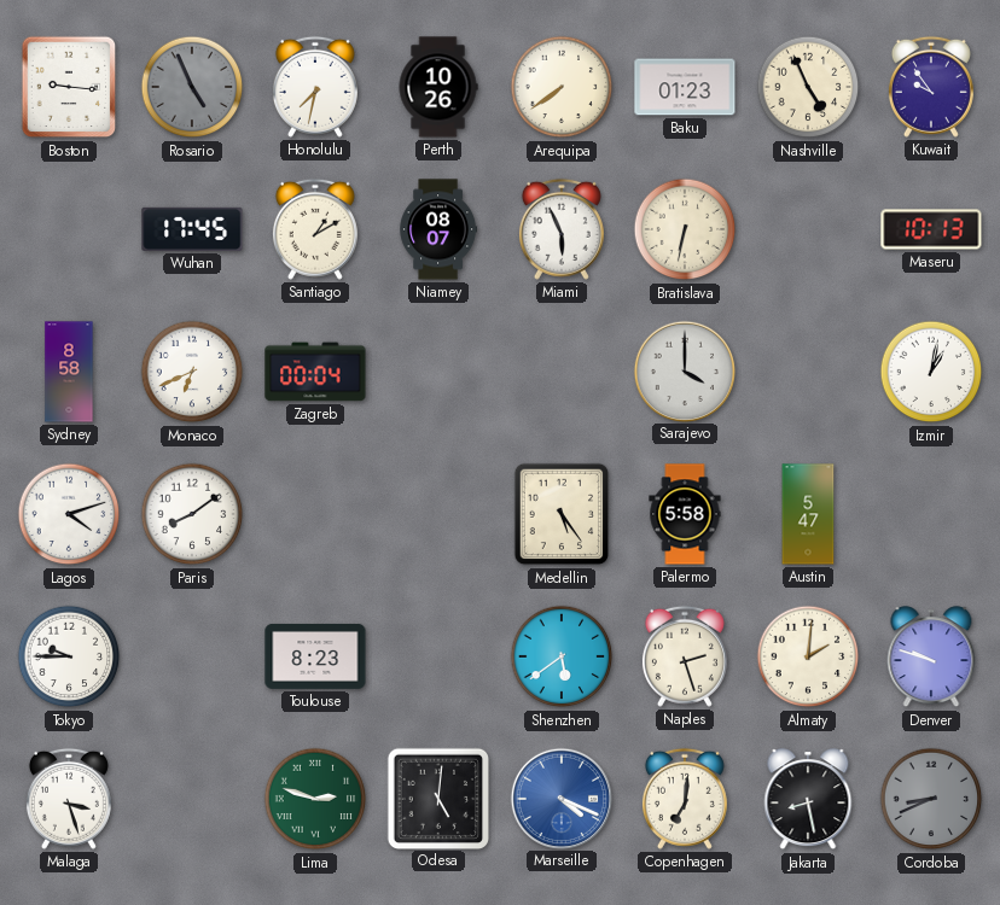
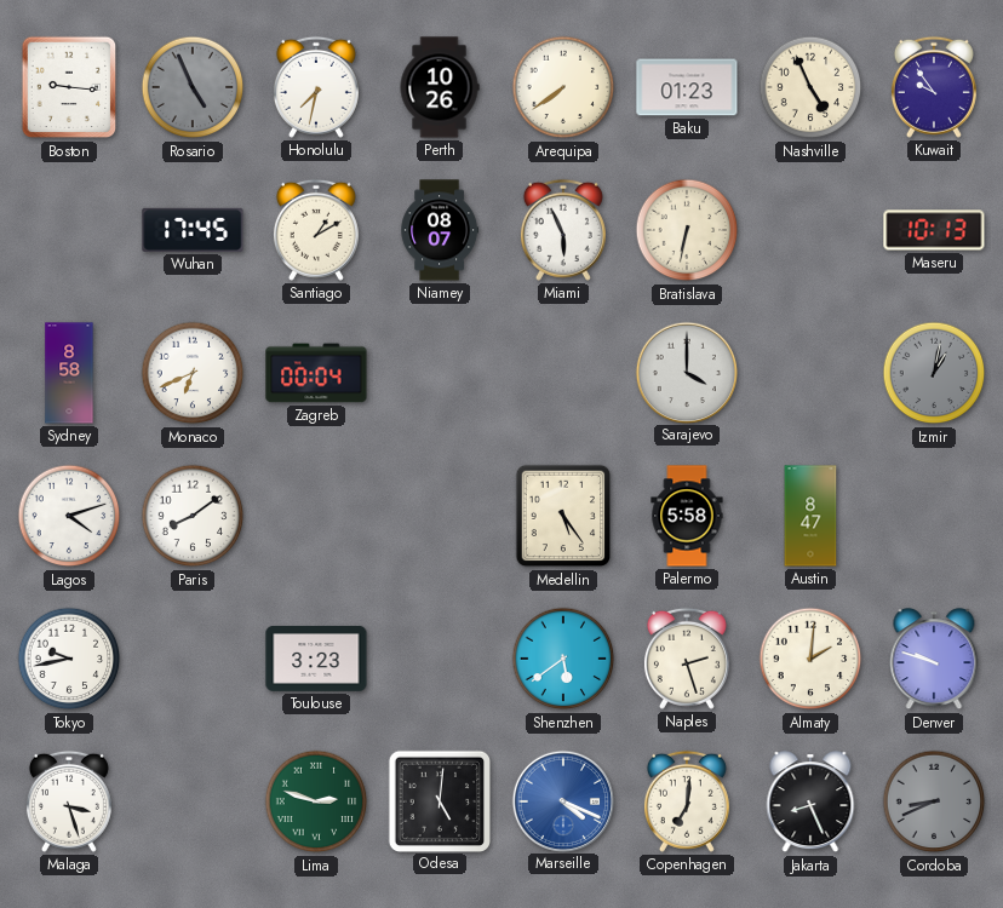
Izmir dial: white -> grey (934, 373)
Austin: 5:47 -> 8:47 (810, 516)
Tokyo: 9:45 -> 9:43 (69, 659)
Toulouse: 8:23 -> 3:23 (316, 659)
Jakarta: 8:28 -> 8:26 (810, 803)
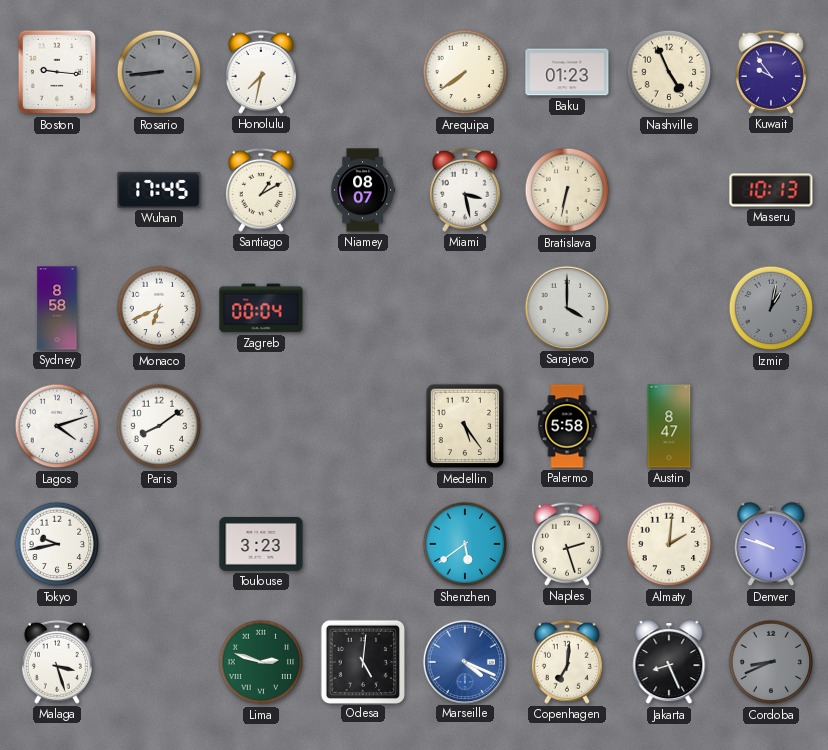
Rosario: 4:56 -> 8:44 (159, 72)
Perth: 10:26 -> none (440, 87)
Miami: 5:56 -> 3:28 (465, 190)
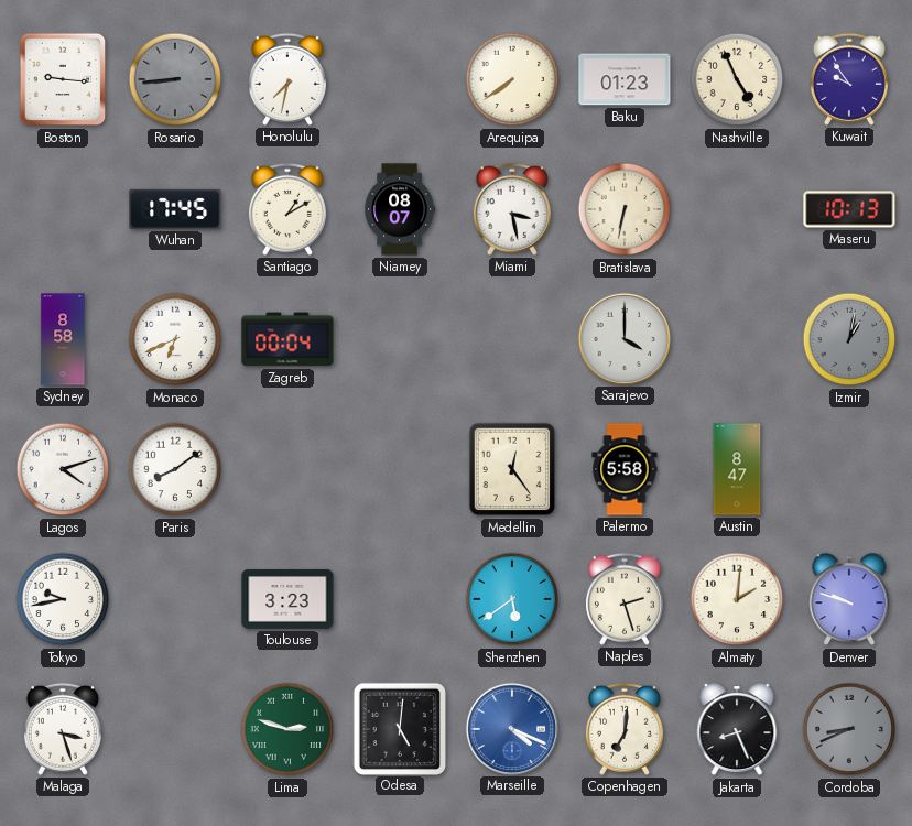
Medellin: 5:24 -> 12:24 (512, 469)
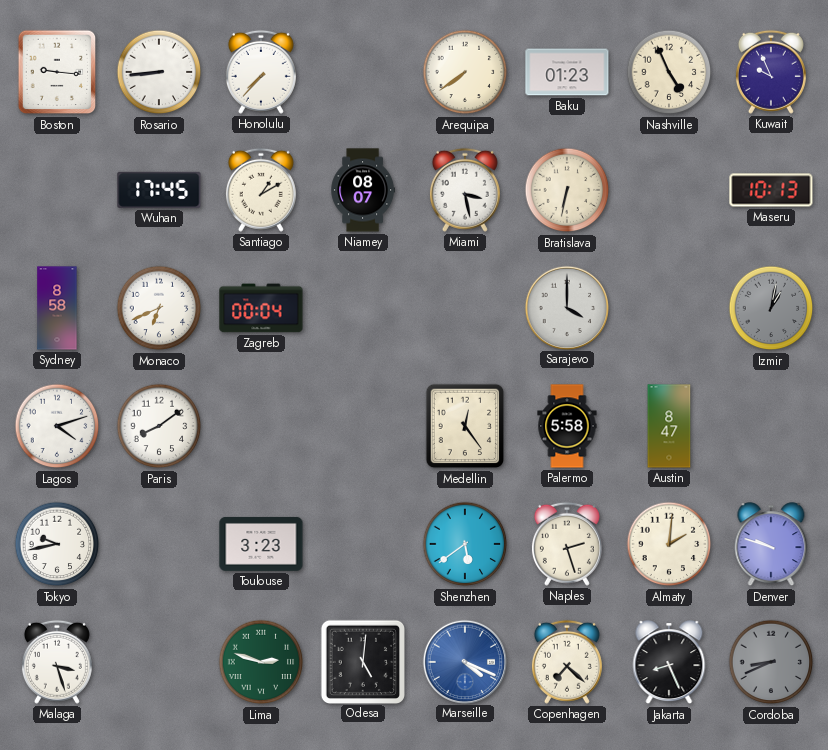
Rosario dial: grey -> white (159, 72)
Honolulu: 7:32 -> 7:37 (261, 72)
Kuwait: 9:54 -> 9:56 (771, 72)
Copenhagen: 7:01 -> 7:22 (567, 662)
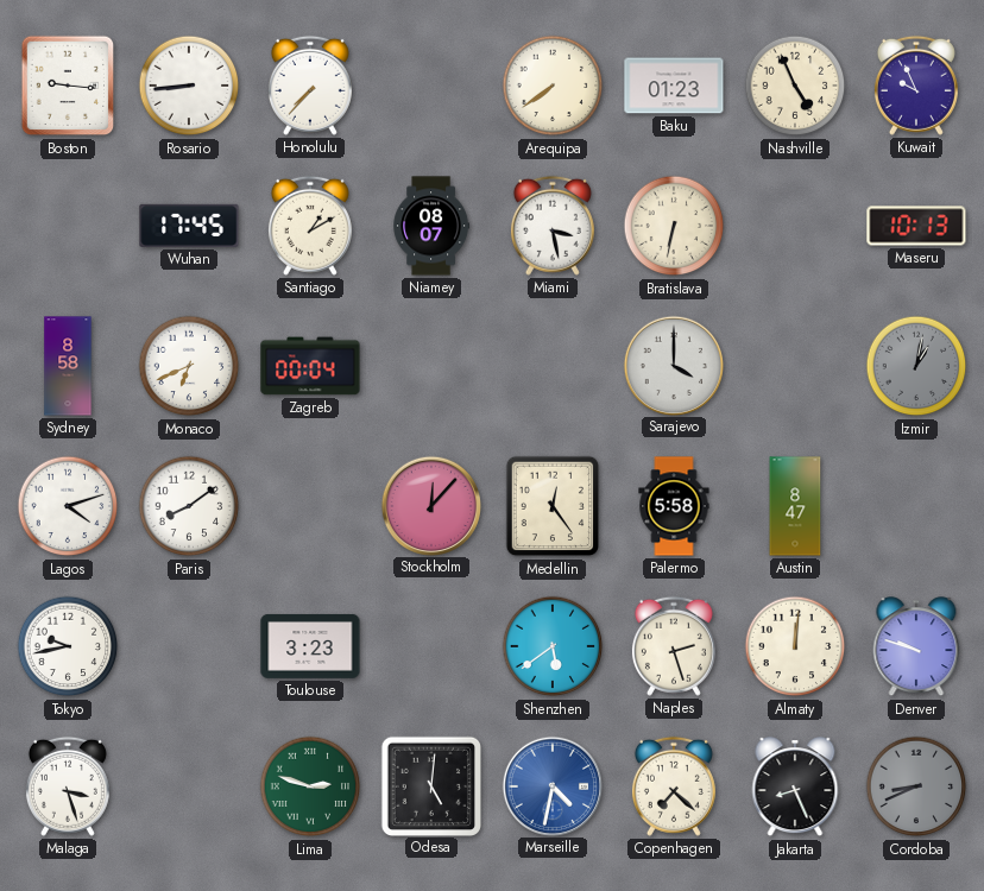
Stockholm: none -> 12:07 (430, 505)
Almaty: 2:01 -> 12:01 (795, 646)
Marseille: 4:19 -> 4:32 (551, 785)
